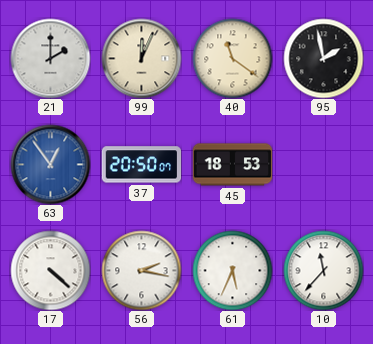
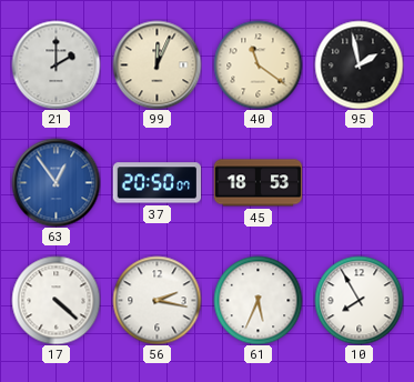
10: 11:37 -> 7:55 (359, 300)
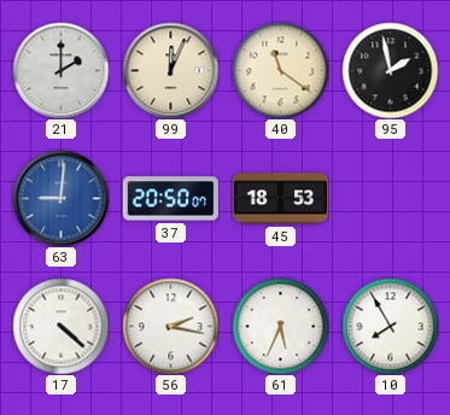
63: 12:54 -> 9:01 (60, 198)
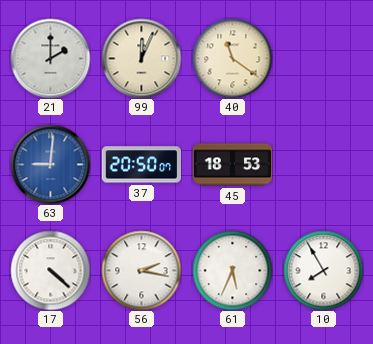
95: 1:58 -> none (390, 70)
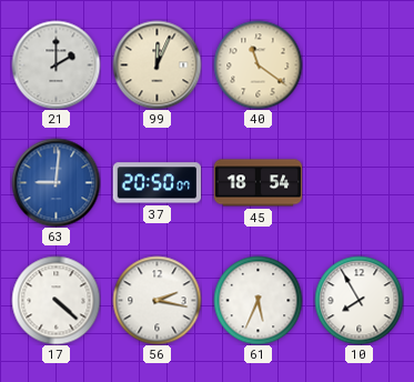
45: 18:53 -> 18:54 (258, 183)
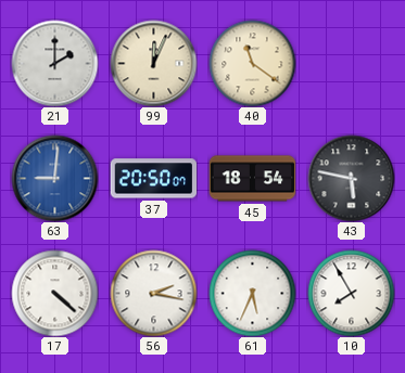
43: none -> 5:47 (351, 178)
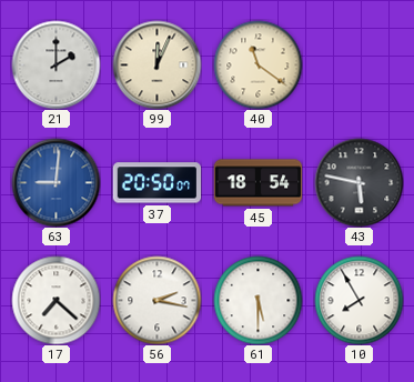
17: 4:22 -> 7:22 (55, 300)
61: 5:34 -> 5:30 (258, 300)
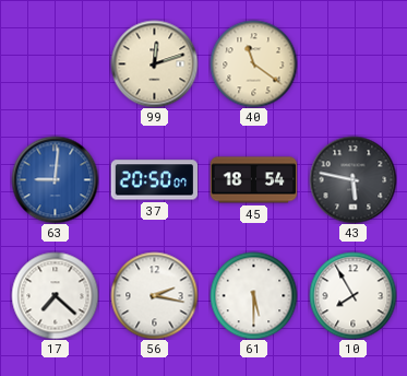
21: 2:00 -> none (55, 64)
99: 12:04 -> 12:12 (154, 63)
